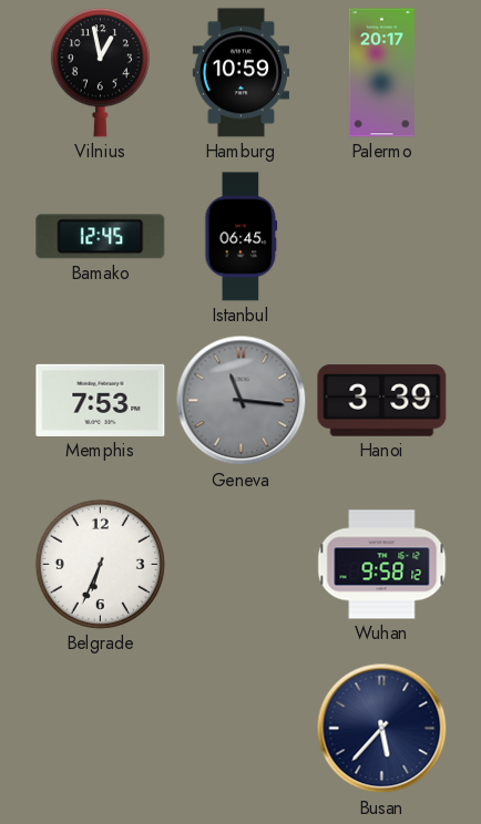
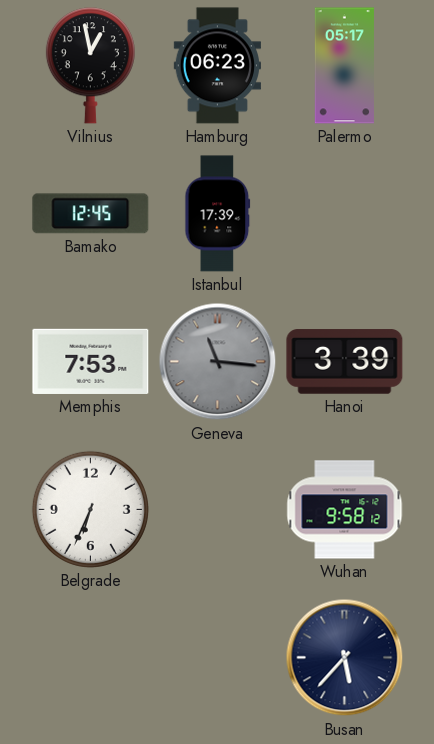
Hamburg: 10:59 -> 06:23 (217, 66)
Palermo: 20:17 -> 05:17 (344, 66)
Istanbul: 06:45 -> 17:39 (218, 214)
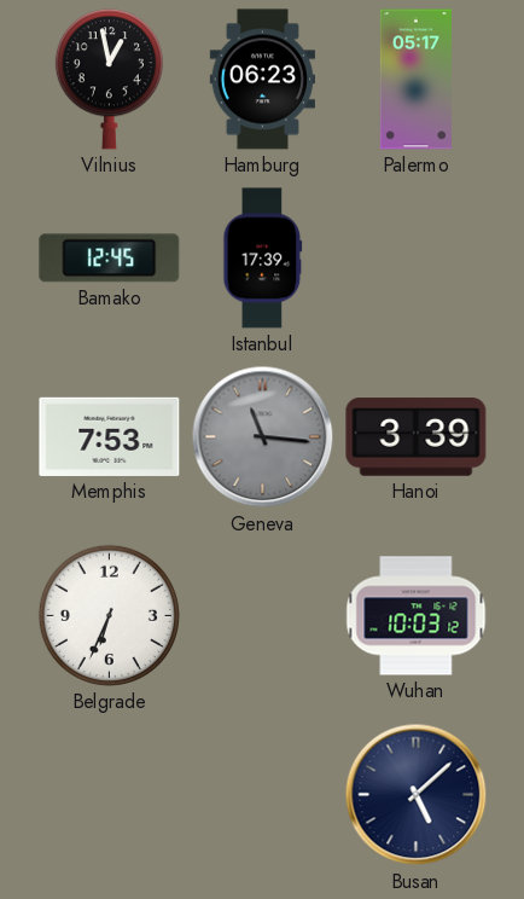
Wuhan: 9:58 -> 10:03 (417, 616)
Busan: 5:37 -> 5:08 (417, 795)
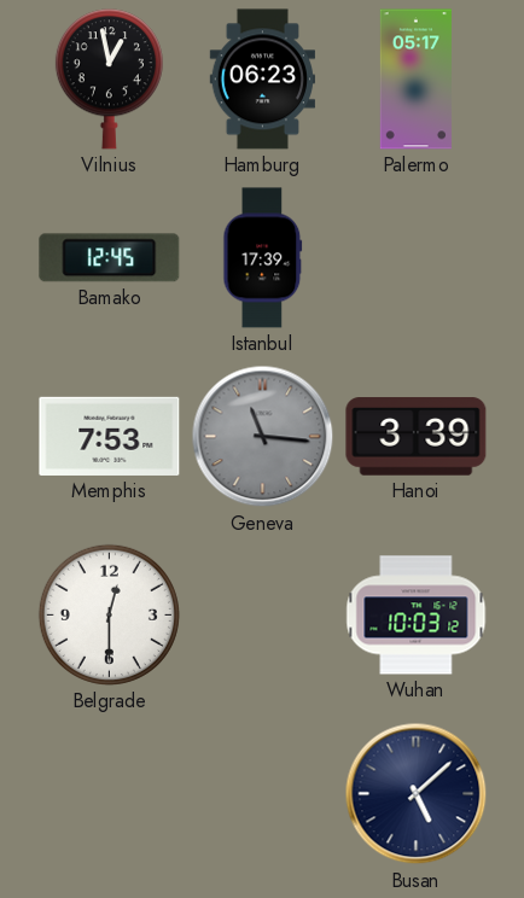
Belgrade: 6:34 -> 12:30 (109, 614)
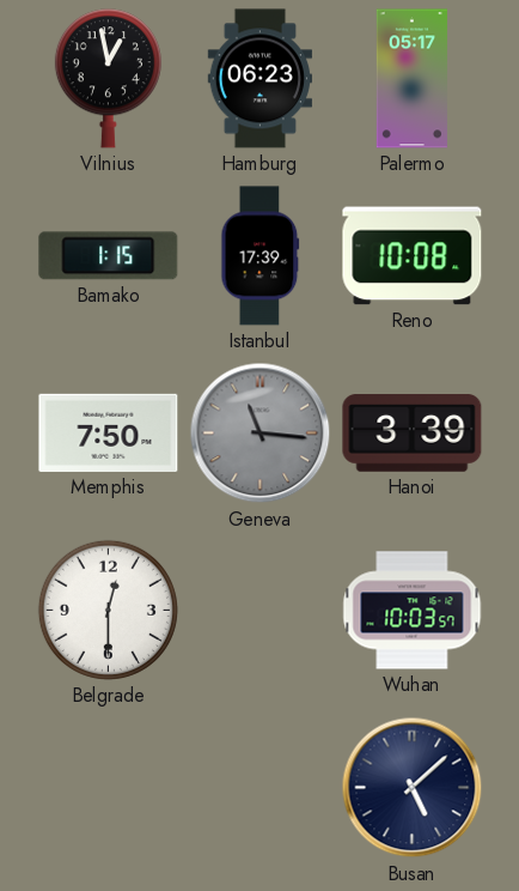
Bamako: 12:45 -> 1:15 (109, 256)
Reno: none -> 10:08 (413, 256)
Memphis: 7:53 -> 7:50 (109, 432)
Wuhan: 10:03:12 -> 10:03:57 (413, 611)
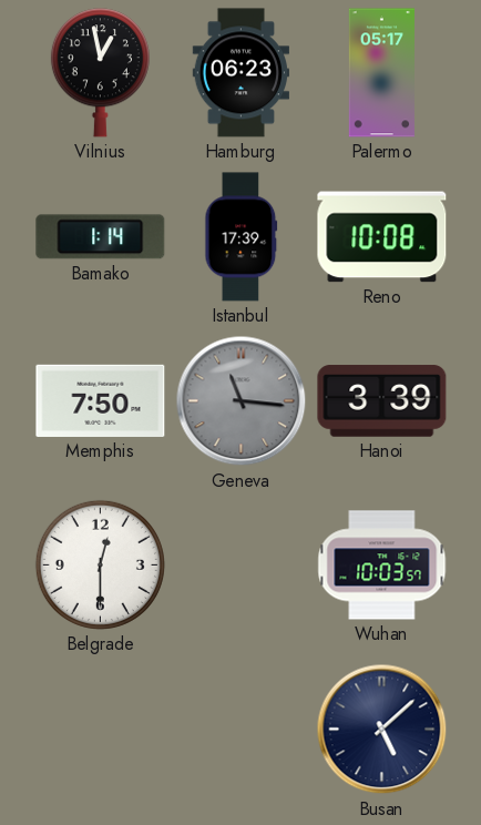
Bamako: 1:15 -> 1:14 (101, 237)
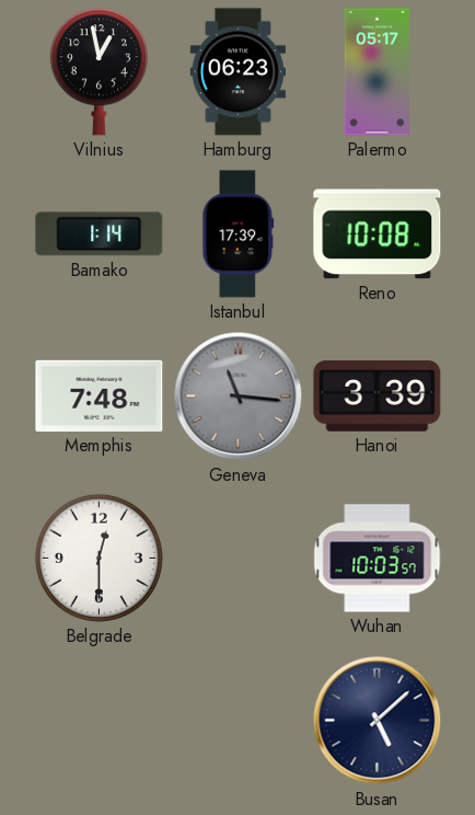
Memphis: 7:50 -> 7:48 (100, 395)
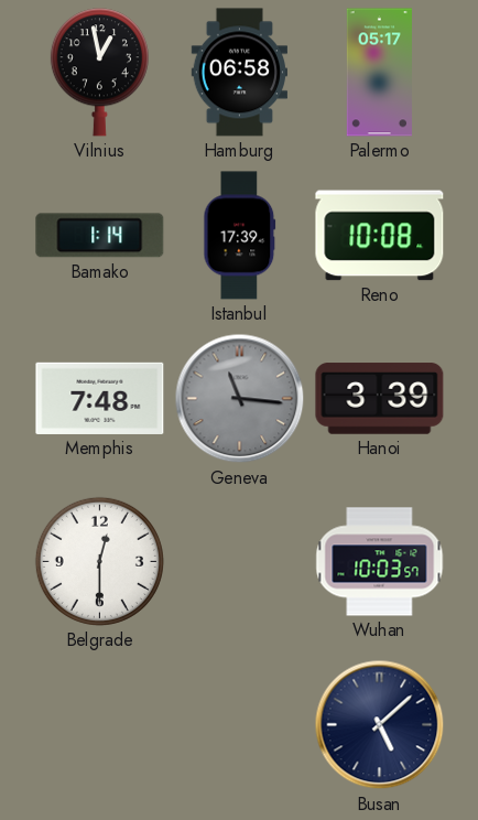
Hamburg: 06:23 -> 06:58 (239, 73)
